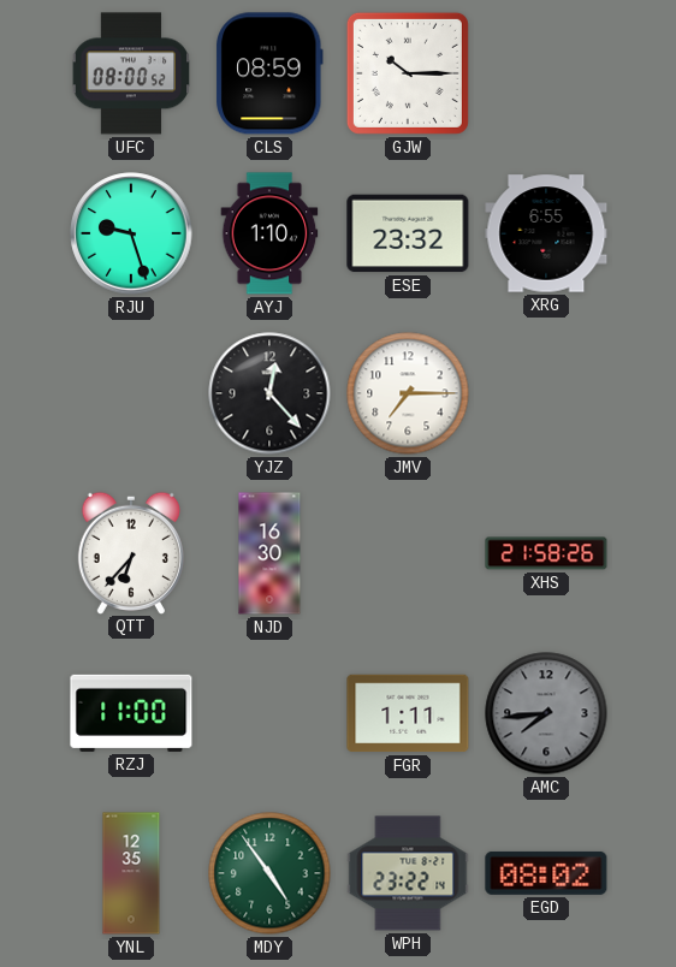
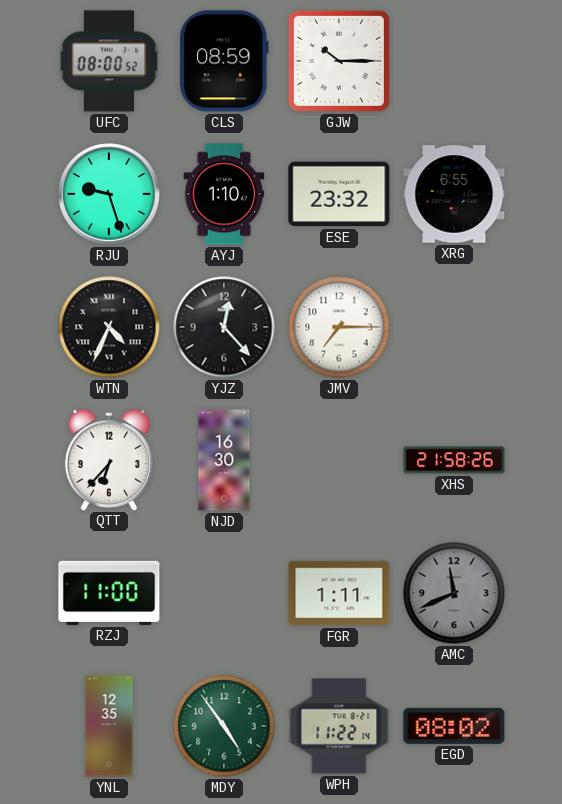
WTN: none -> 4:34 (109, 327)
AMC: 7:44 -> 11:41 (454, 593)
WPH: 23:22 -> 11:22 (339, 726)
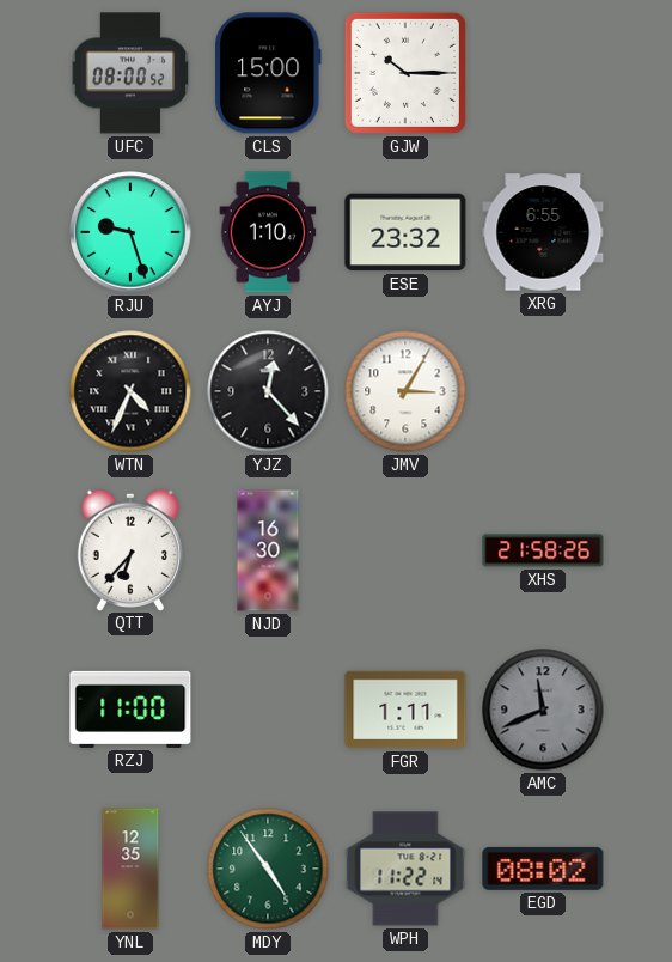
CLS: 08:59 -> 15:00 (268, 73)
JMV: 7:15 -> 3:05 (405, 391)
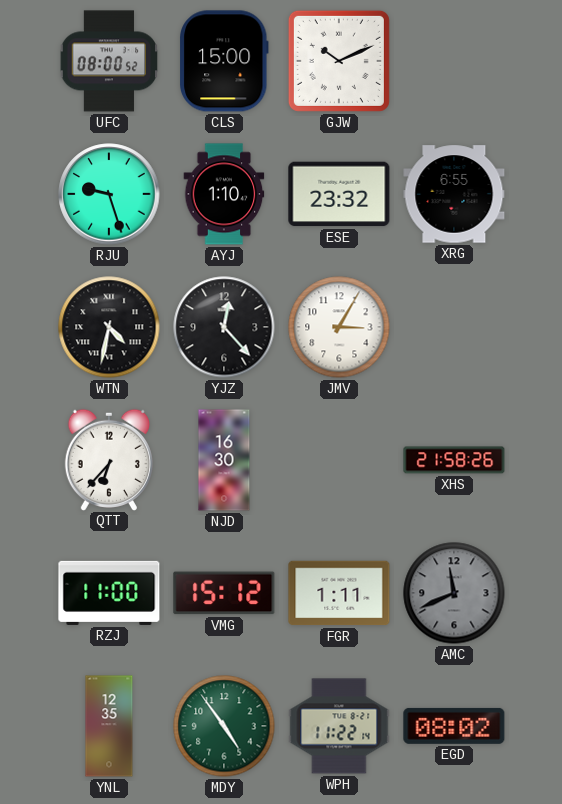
GJW: 10:15 -> 10:11 (339, 61)
WTN: 4:34 -> 4:32 (109, 327)
VMG: none -> 15:12 (224, 593)
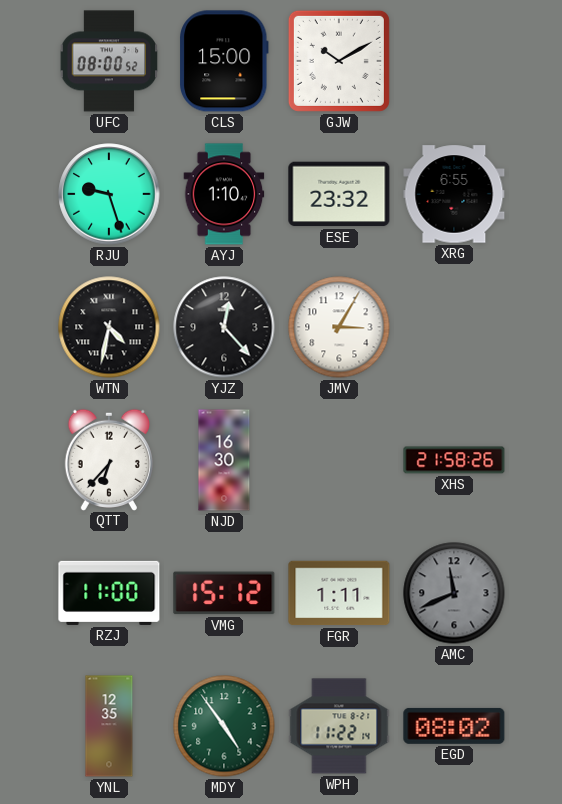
GJW: 10:11 -> 10:10 (339, 61)
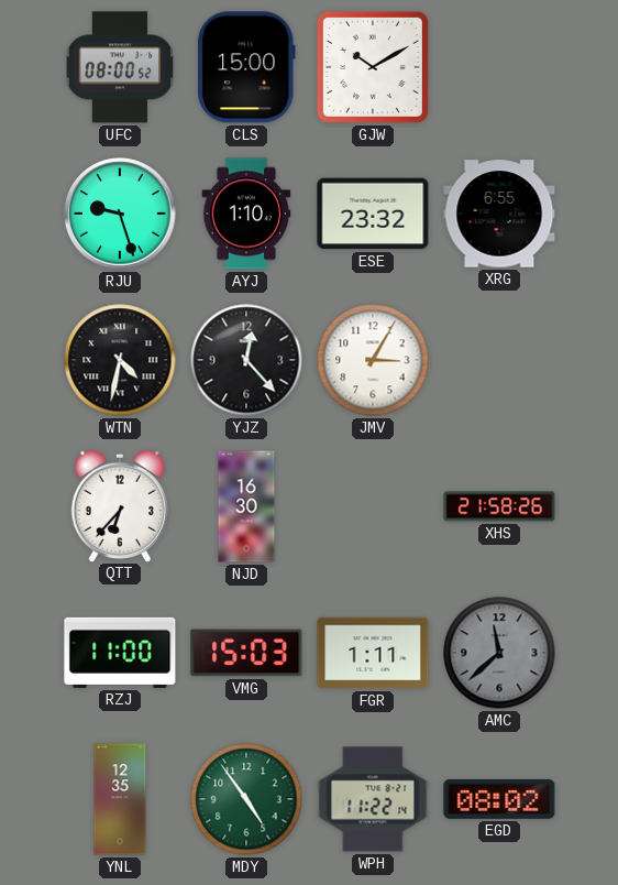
VMG: 15:12 -> 15:03 (246, 653)
AMC: 11:41 -> 11:38 (499, 653)
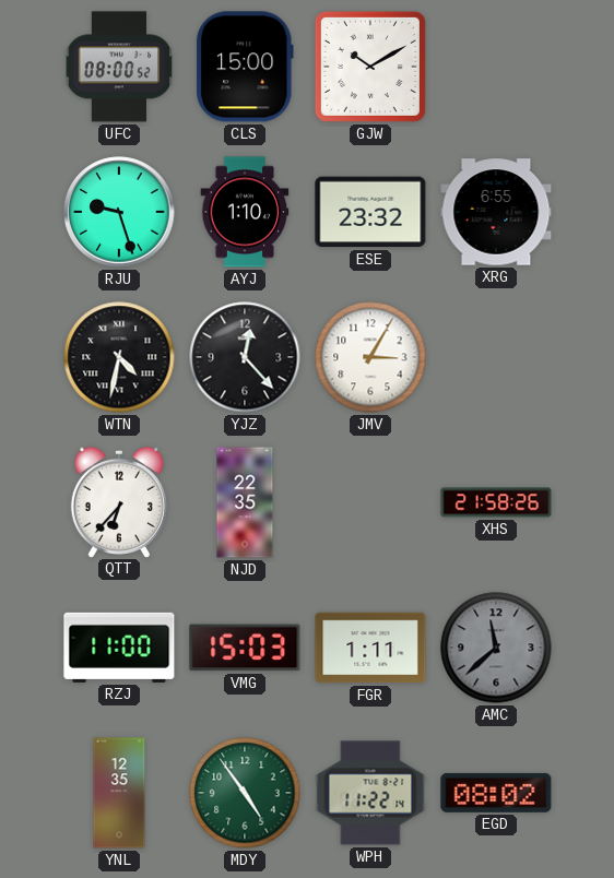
NJD: 16:30 -> 22:35 (245, 502)
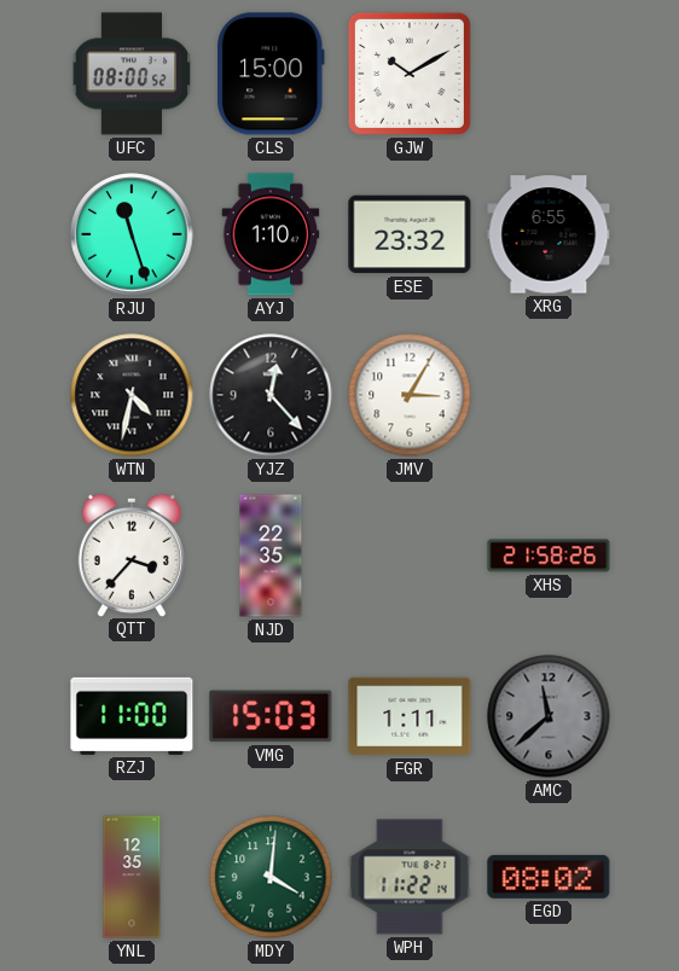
RJU: 9:27 -> 11:27 (132, 234)
QTT: 6:37 -> 3:37 (132, 554)
MDY: 4:54 -> 4:01 (271, 877)
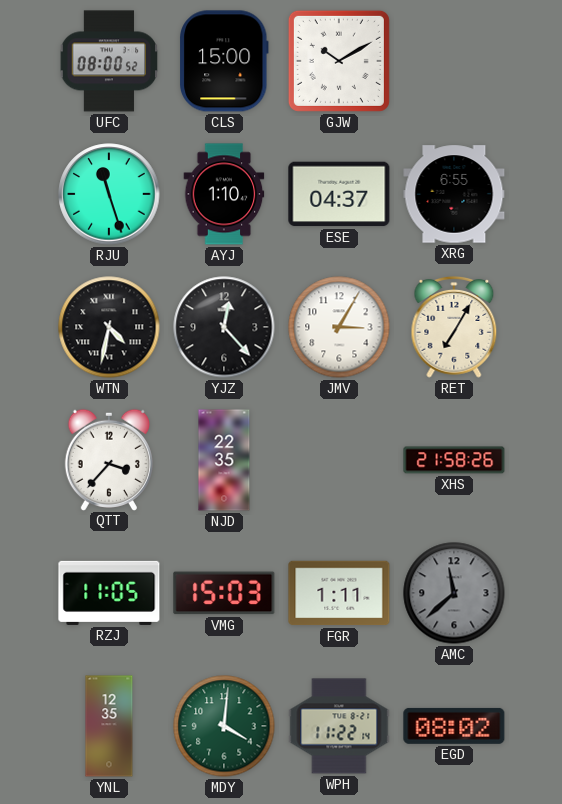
ESE: 23:32 -> 04:37 (339, 194)
RET: none -> 7:05 (454, 328)
RZJ: 11:00 -> 11:05 (109, 593)
